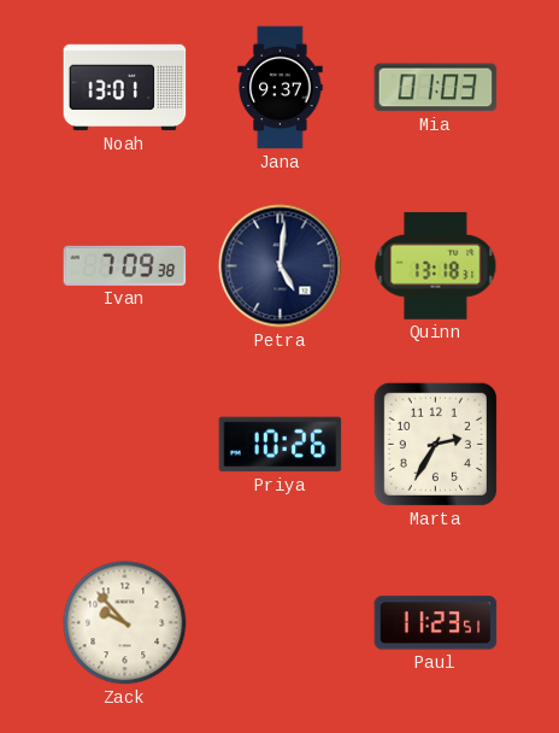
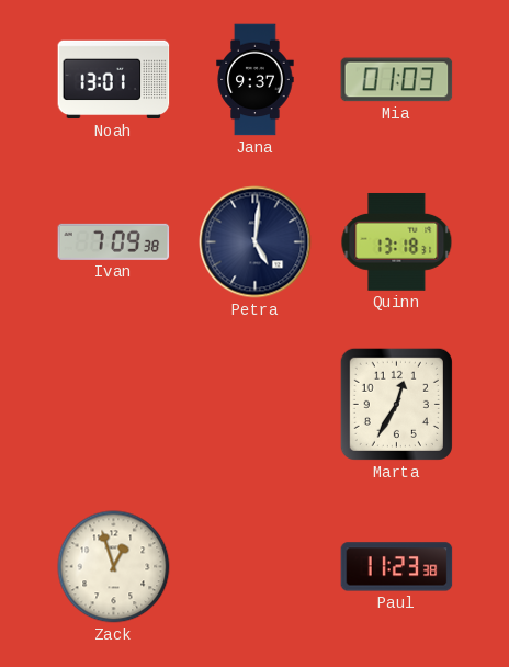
Priya: 10:26 -> none (281, 445)
Marta: 2:35 -> 12:35 (396, 404)
Zack: 9:53 -> 12:57 (114, 567)
Paul: 11:23:51 -> 11:23:38 (397, 567)
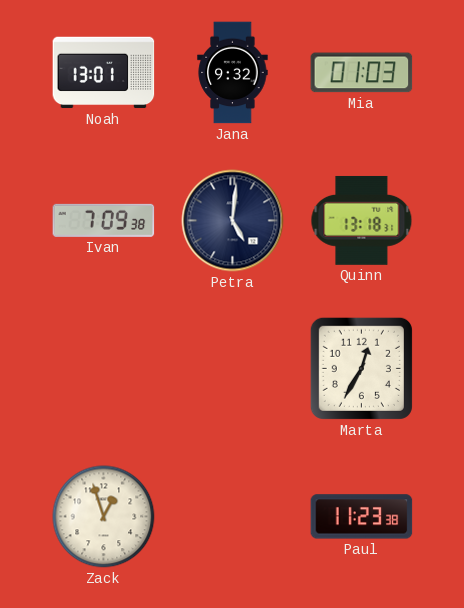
Jana: 9:37 -> 9:32 (233, 73)
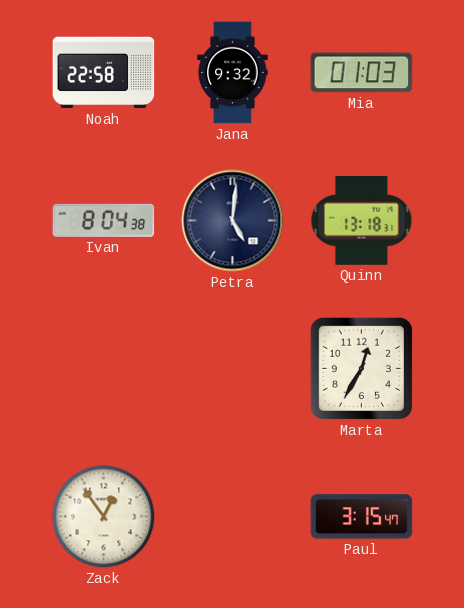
Noah: 13:01 -> 22:58 (104, 73)
Ivan: 7:09 -> 8:04 (104, 220)
Zack: 12:57 -> 12:54 (104, 517)
Paul: 11:23 -> 3:15 (362, 517)
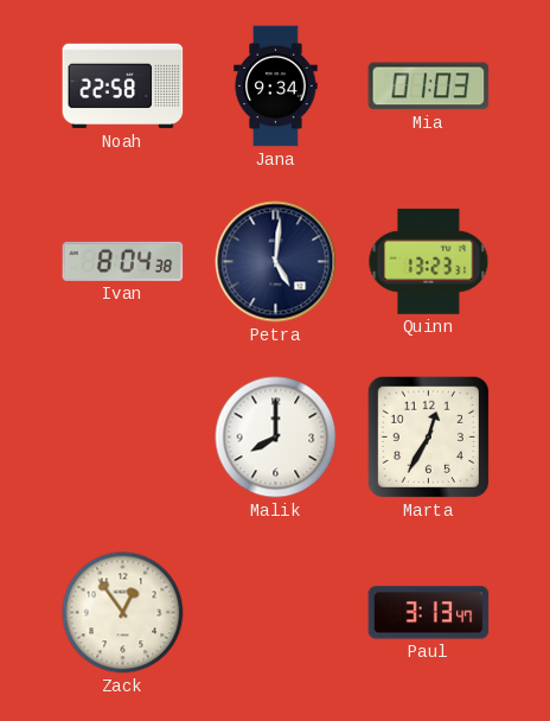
Jana: 9:32 -> 9:34 (276, 87)
Quinn: 13:18 -> 13:23 (429, 261)
Malik: none -> 8:00 (276, 438)
Paul: 3:15 -> 3:13 (429, 613)
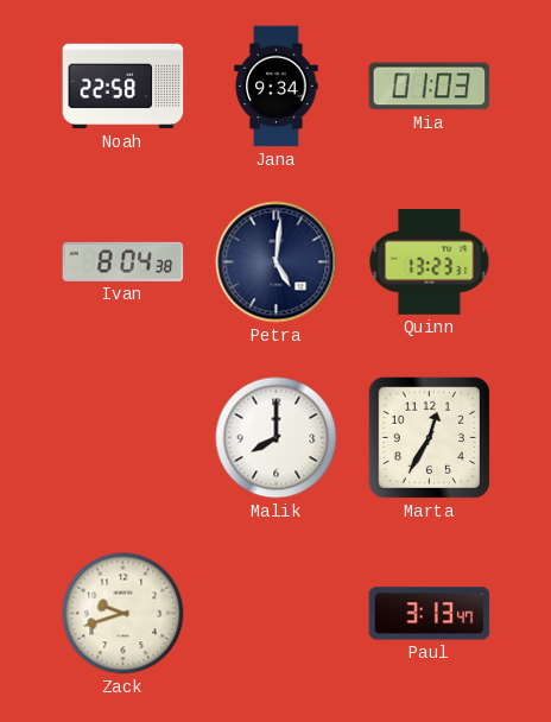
Zack: 12:54 -> 9:42 (123, 614)
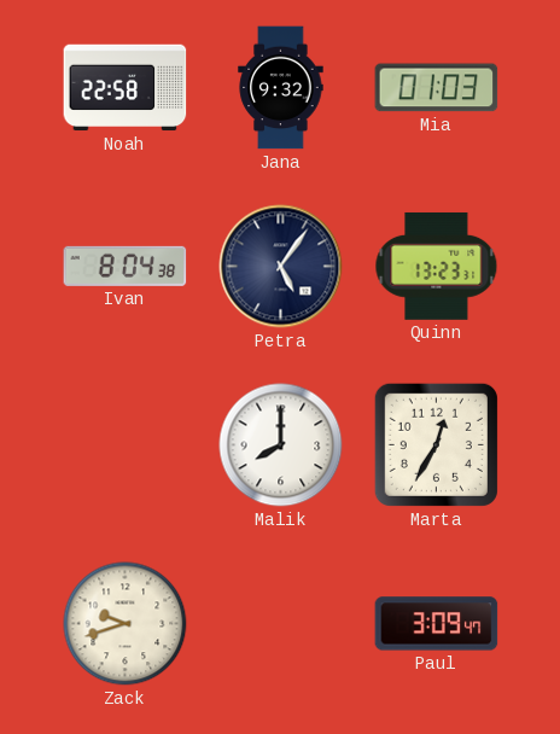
Jana: 9:34 -> 9:32 (281, 88)
Petra: 5:01 -> 5:06 (281, 267)
Paul: 3:13 -> 3:09 (437, 624)
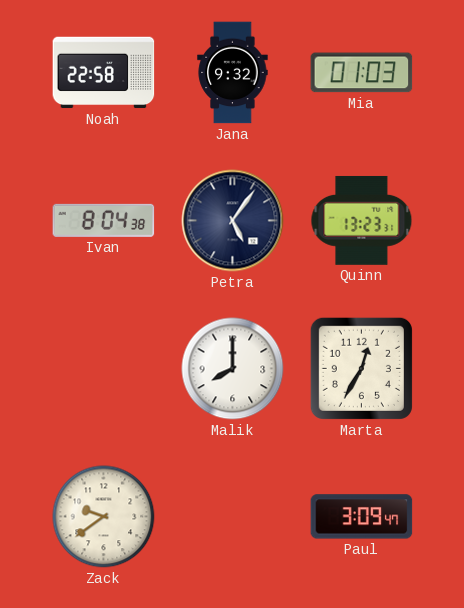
Zack: 9:42 -> 9:39 (104, 517)
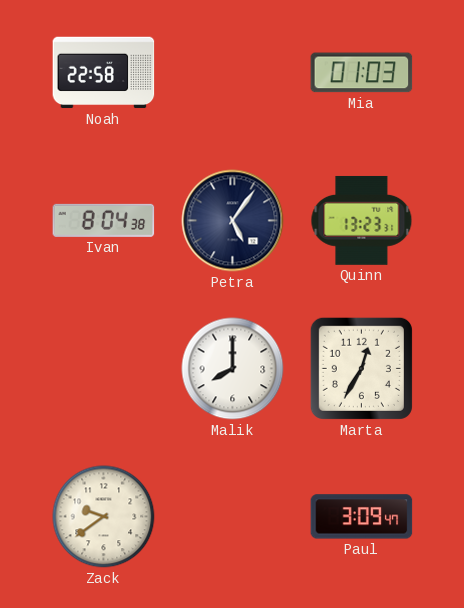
Jana: 9:32 -> none (233, 73)
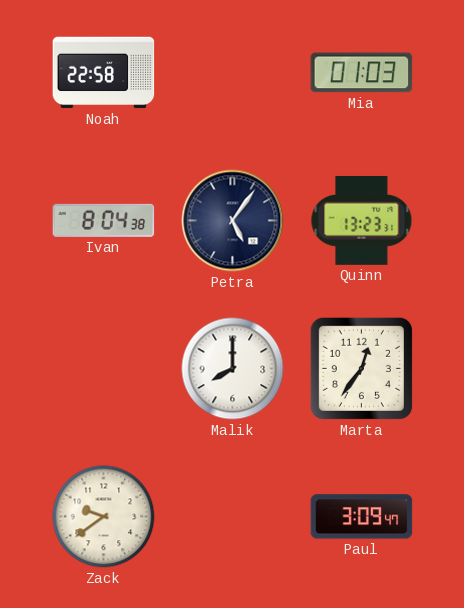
Marta: 12:35 -> 12:36 (361, 368)
